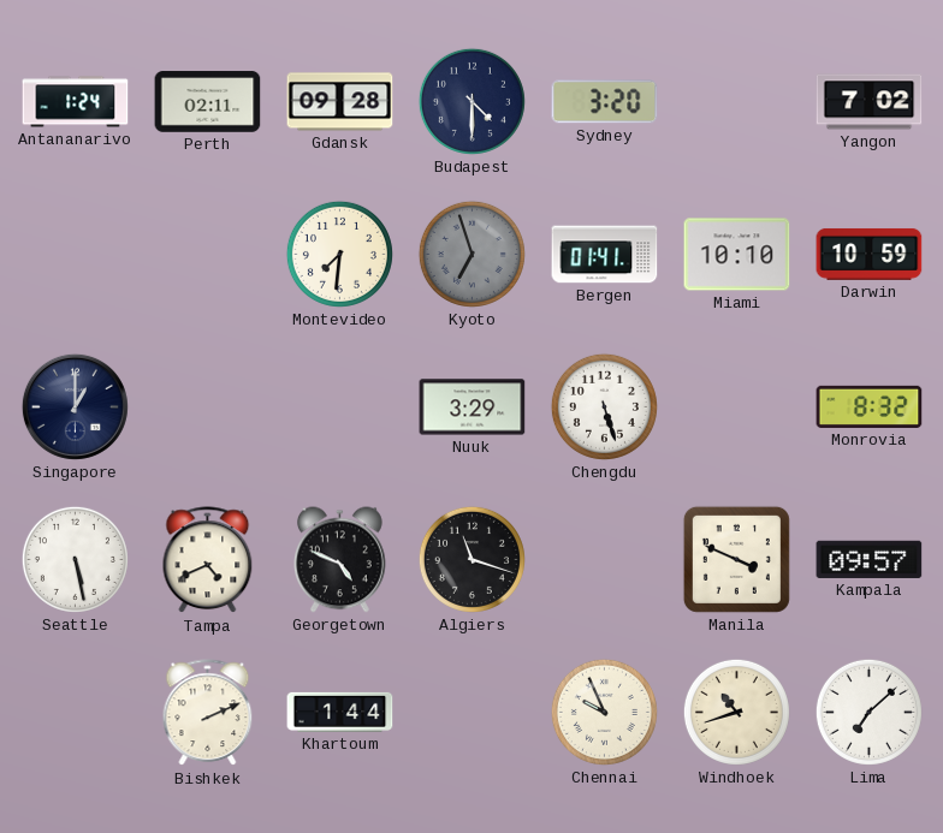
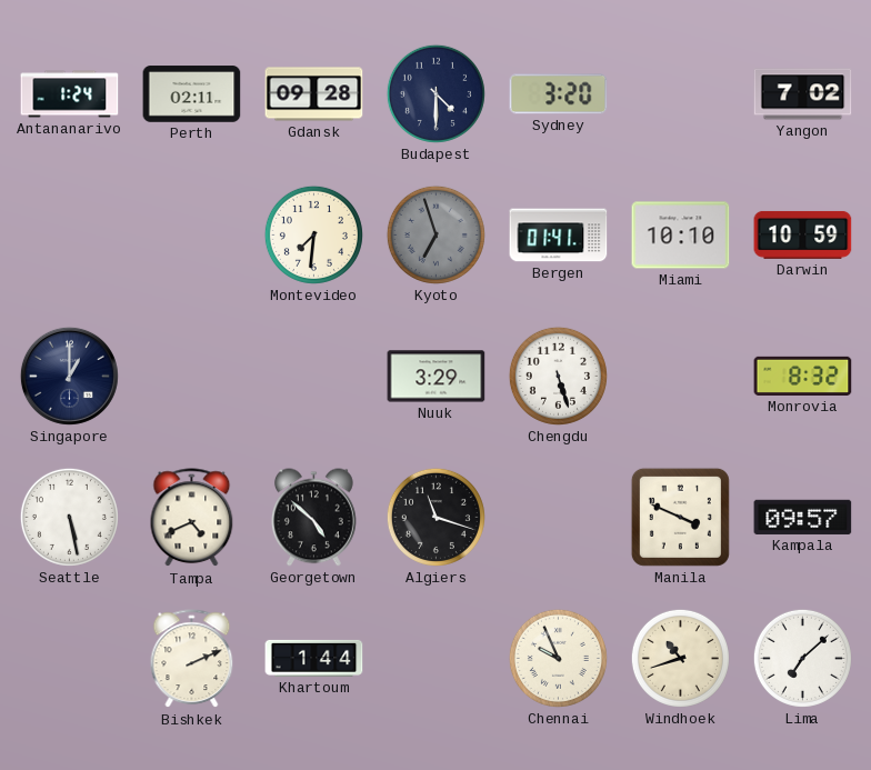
Georgetown: 4:49 -> 4:52 (314, 518)
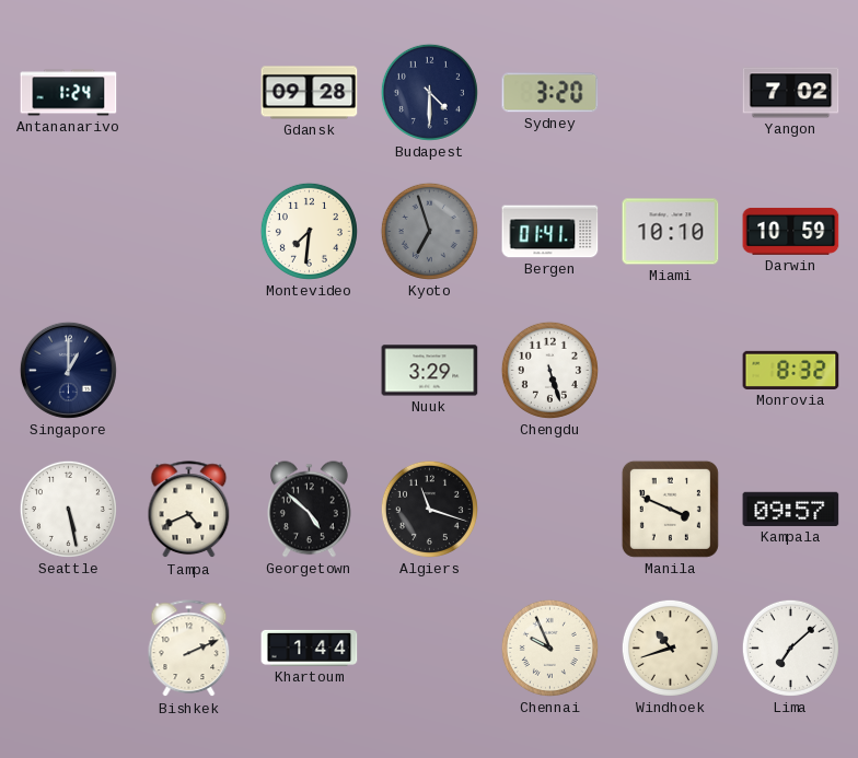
Perth: 02:11 -> none (192, 94)
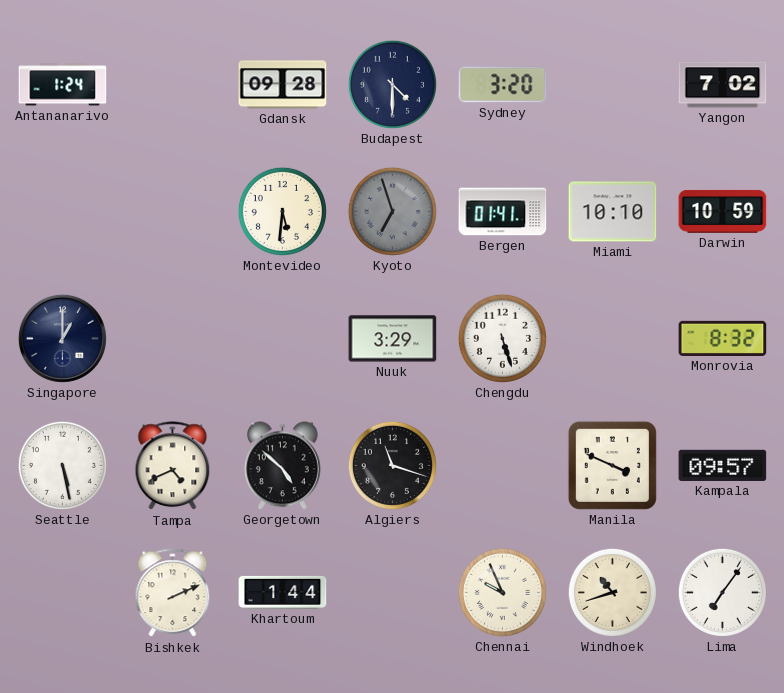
Montevideo: 7:31 -> 5:31 (282, 211)
Lima: 7:08 -> 7:06 (722, 592)
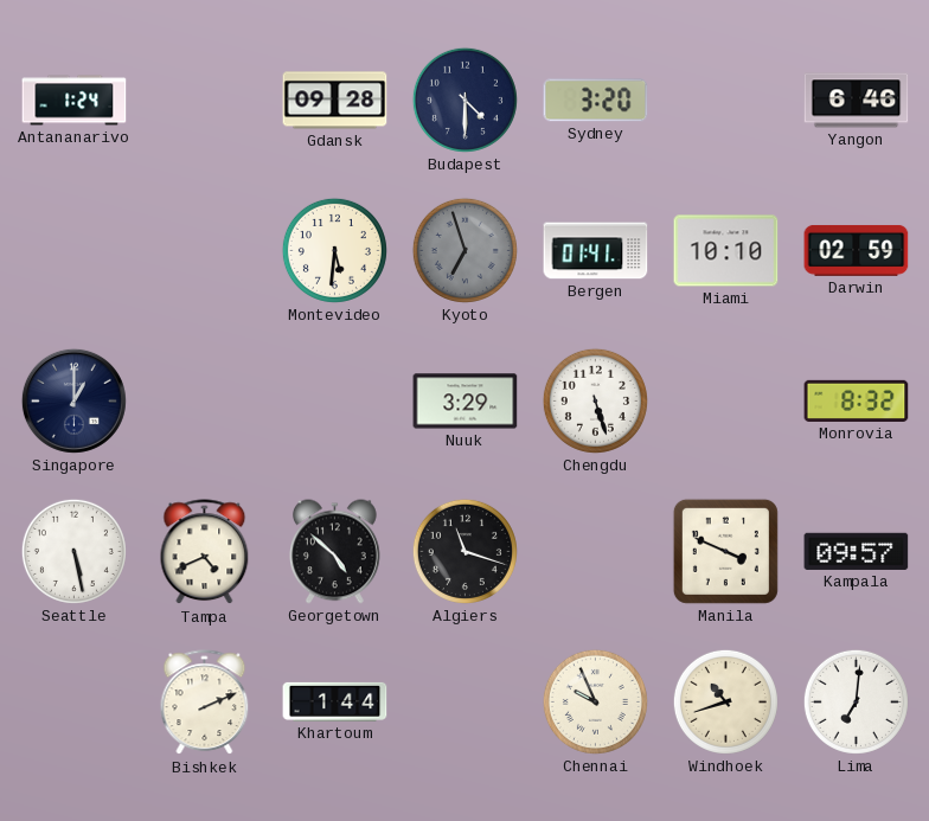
Yangon: 7:02 -> 6:46 (857, 101)
Darwin: 10:59 -> 02:59 (857, 250)
Lima: 7:06 -> 7:01 (856, 701)
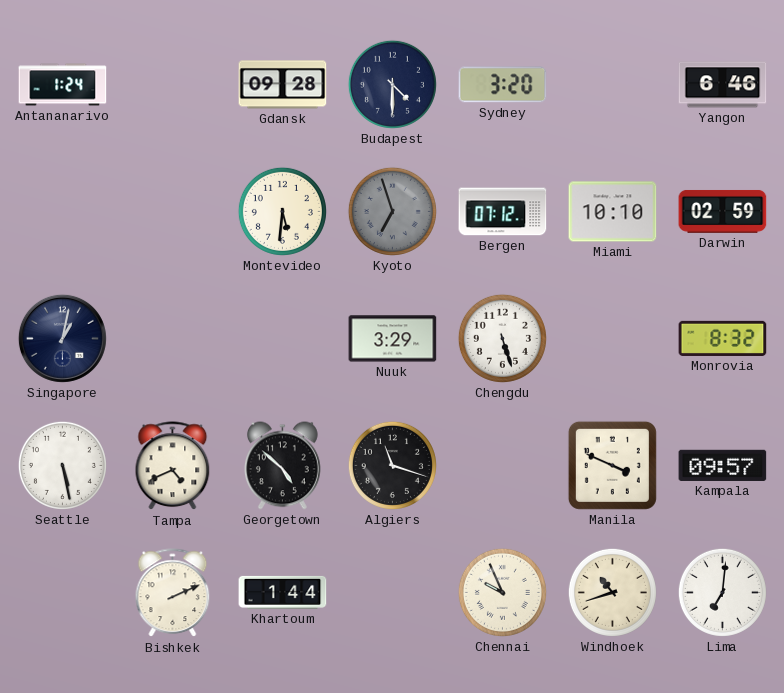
Bergen: 01:41 -> 07:12 (503, 212)
Singapore: 1:00 -> 1:02 (62, 338)
